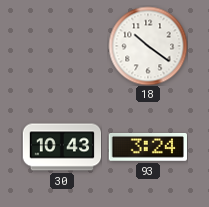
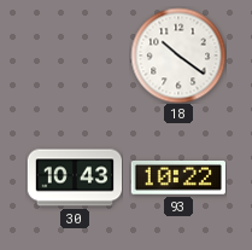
93: 3:24 -> 10:22 (177, 179)
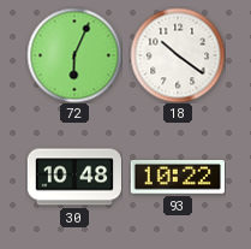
72: none -> 6:04 (74, 55)
30: 10:43 -> 10:48 (74, 177)
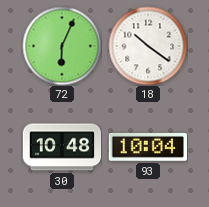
93: 10:22 -> 10:04 (147, 148)
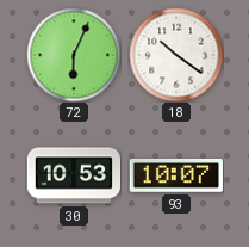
30: 10:48 -> 10:53 (74, 175)
93: 10:04 -> 10:07 (175, 177)
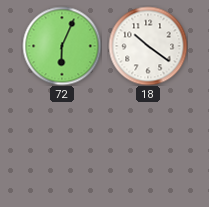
30: 10:53 -> none (74, 175)
93: 10:07 -> none (175, 177)
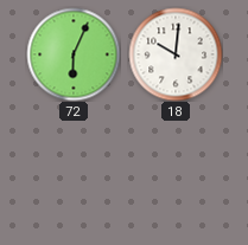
18: 10:21 -> 10:01 (176, 54)
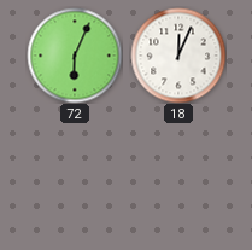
18: 10:01 -> 12:04 (178, 56)
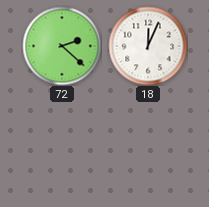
72: 6:04 -> 2:22 (62, 46)
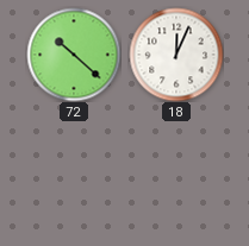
72: 2:22 -> 10:22 (74, 55)
